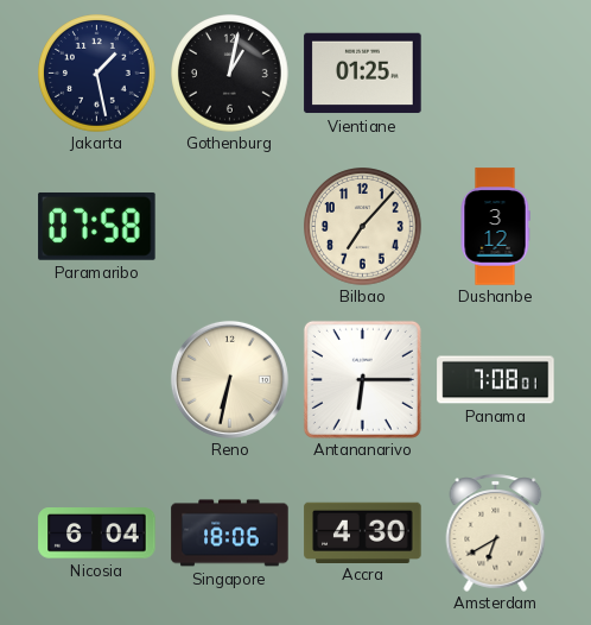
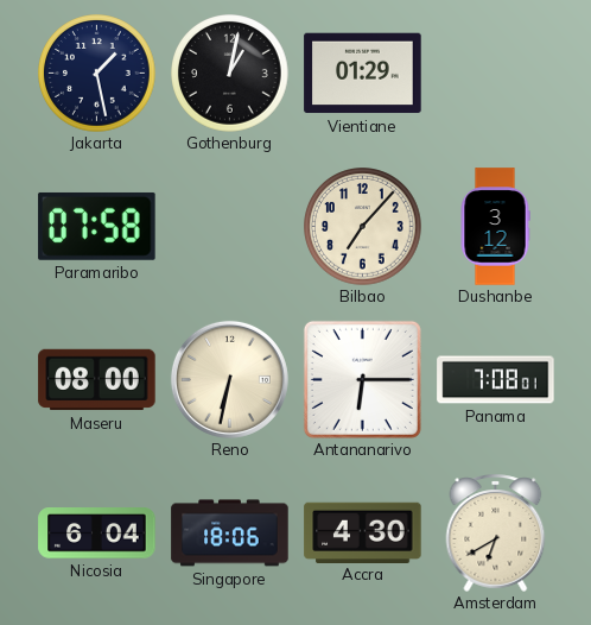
Vientiane: 01:25 -> 01:29 (363, 74)
Maseru: none -> 08:00 (97, 380)
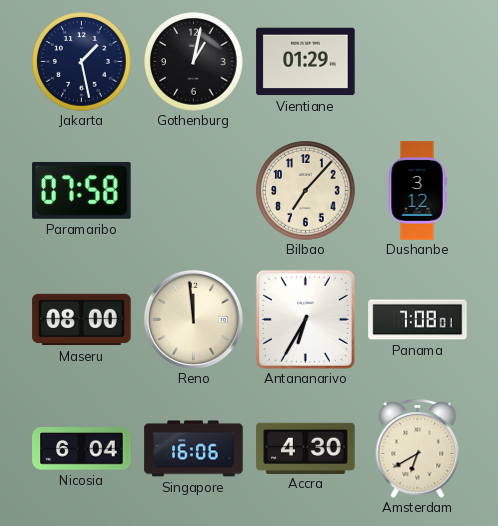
Reno: 6:32 -> 11:59 (193, 319)
Antananarivo: 6:15 -> 6:35 (305, 319)
Singapore: 18:06 -> 16:06 (194, 449)
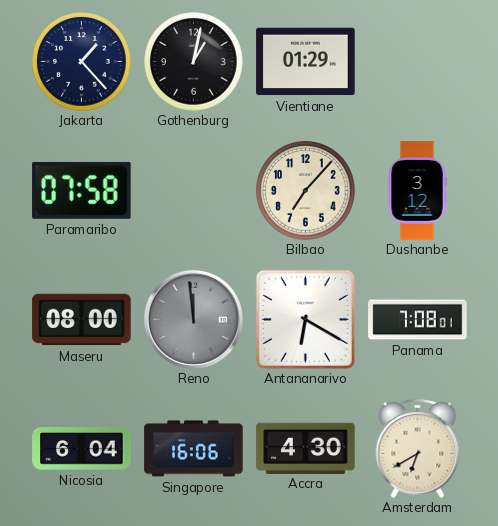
Jakarta: 1:28 -> 1:23 (82, 62)
Reno dial: cream -> grey (193, 319)
Antananarivo: 6:35 -> 6:20 (305, 319)
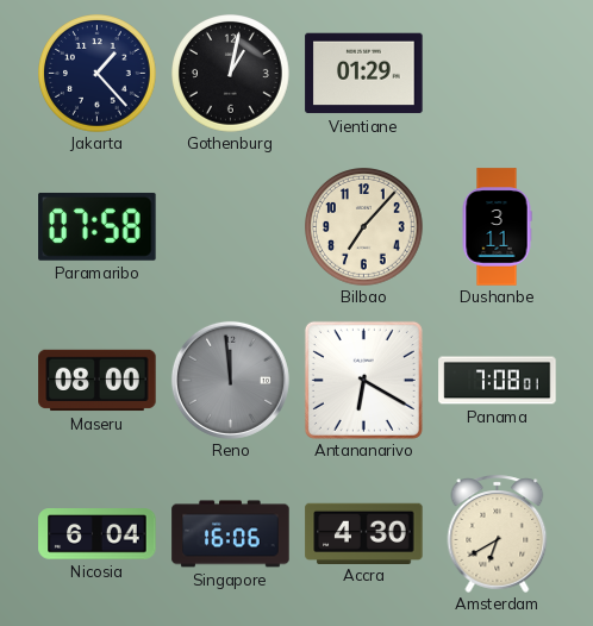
Dushanbe: 3:12 -> 3:11 (497, 227)
